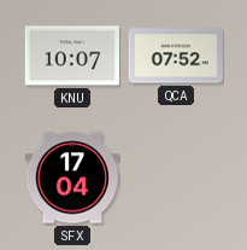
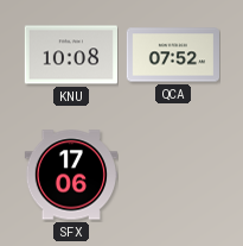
KNU: 10:07 -> 10:08 (70, 55)
SFX: 17:04 -> 17:06 (70, 175)
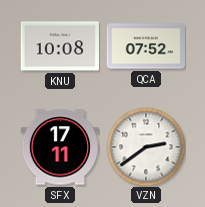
SFX: 17:06 -> 17:11 (59, 147)
VZN: none -> 2:39 (146, 147)
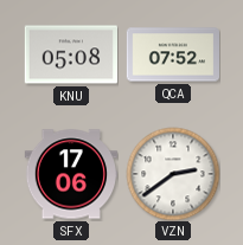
KNU: 10:08 -> 05:08 (70, 54)
SFX: 17:11 -> 17:06 (70, 174)
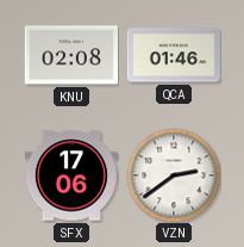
KNU: 05:08 -> 02:08 (70, 55)
QCA: 07:52 -> 01:46 (173, 55)
